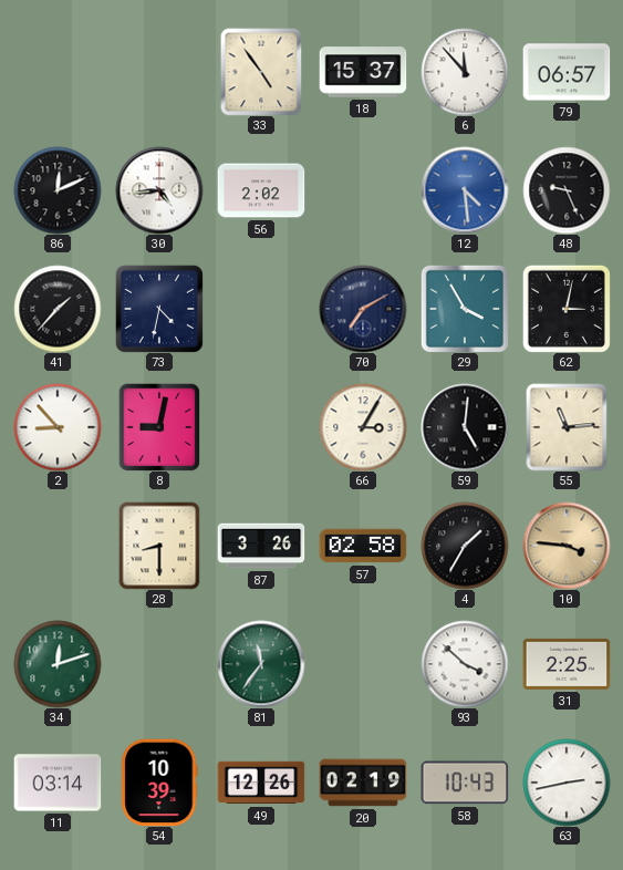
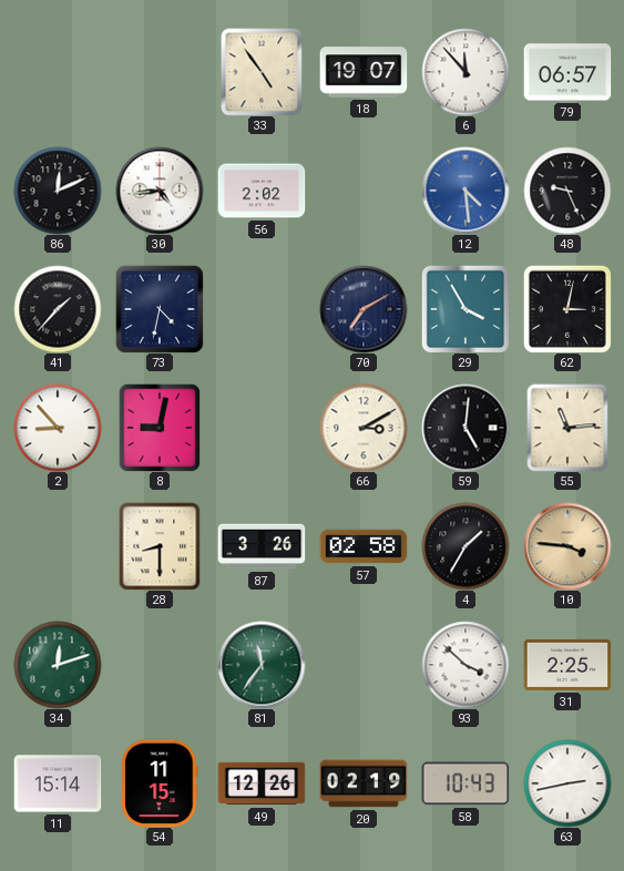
18: 15:37 -> 19:07 (364, 72)
66: 3:05 -> 3:10 (364, 428)
11: 03:14 -> 15:14 (58, 783)
54: 10:39 -> 11:15 (160, 783)
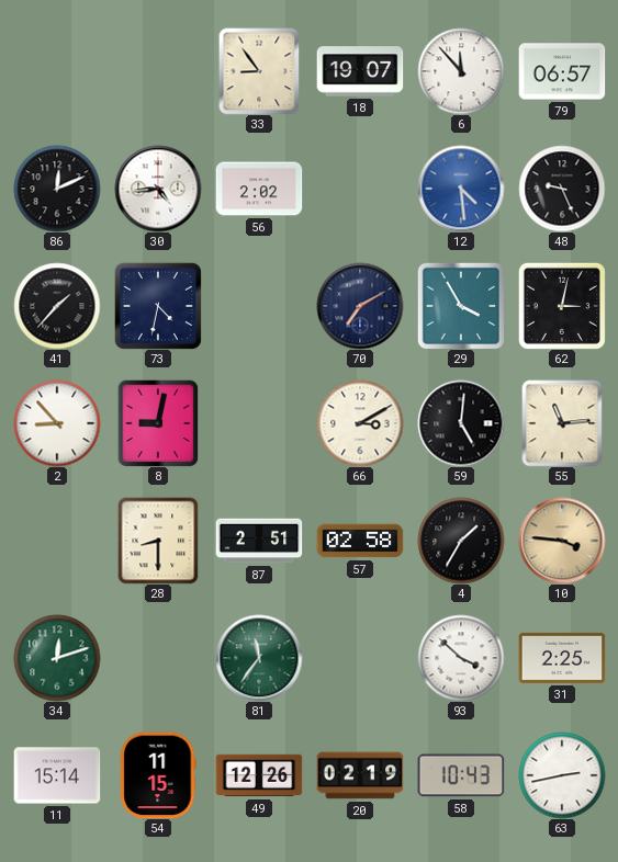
33: 4:54 -> 8:54 (259, 71)
87: 3:26 -> 2:51 (259, 541)
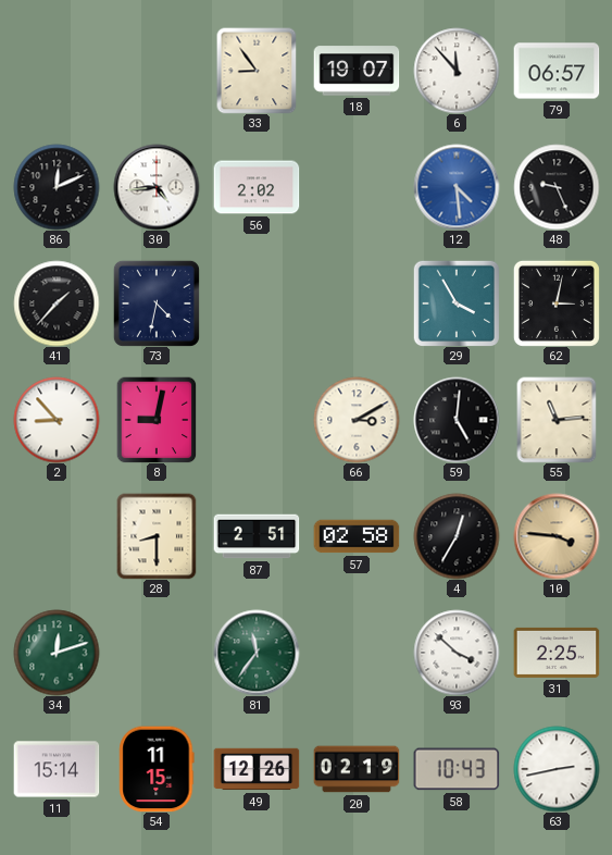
70: 7:10 -> none (360, 306)
4: 1:35 -> 12:35 (457, 536)
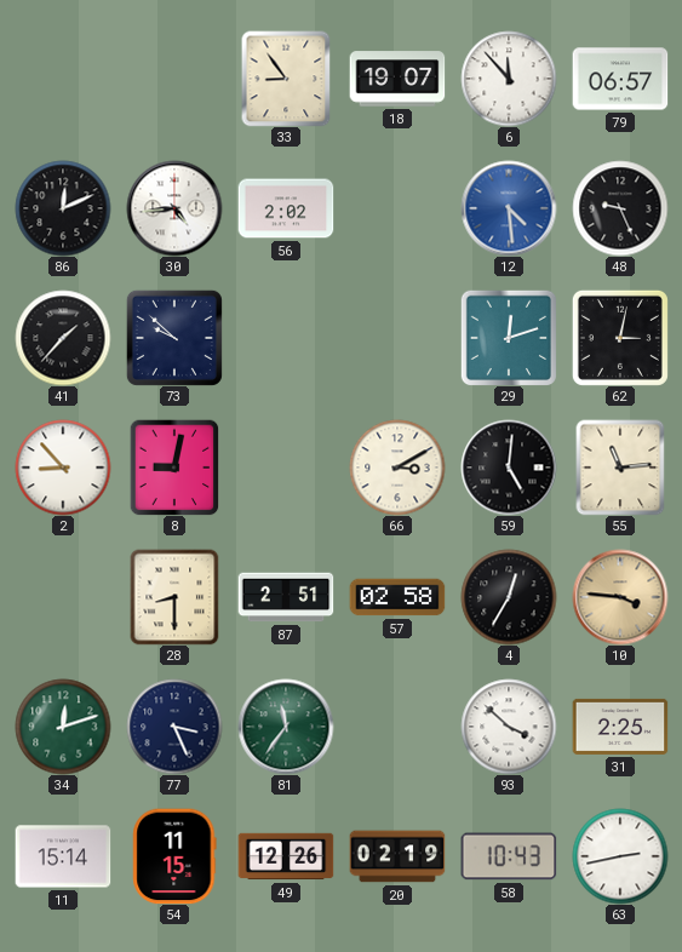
73: 4:32 -> 9:52 (174, 338)
29: 3:55 -> 12:12 (509, 338)
77: none -> 3:26 (174, 727)
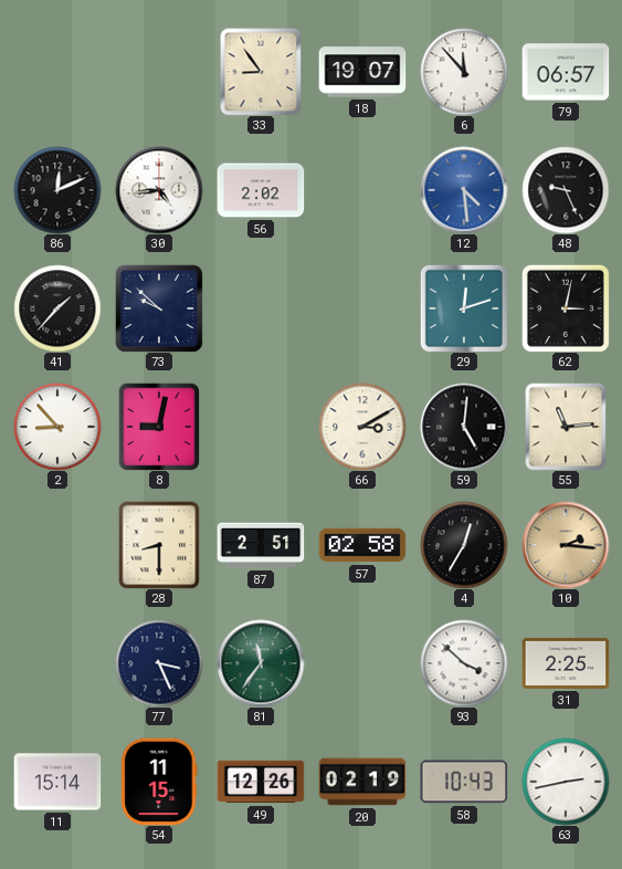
10: 3:46 -> 2:16 (566, 545)
34: 12:12 -> none (63, 727)
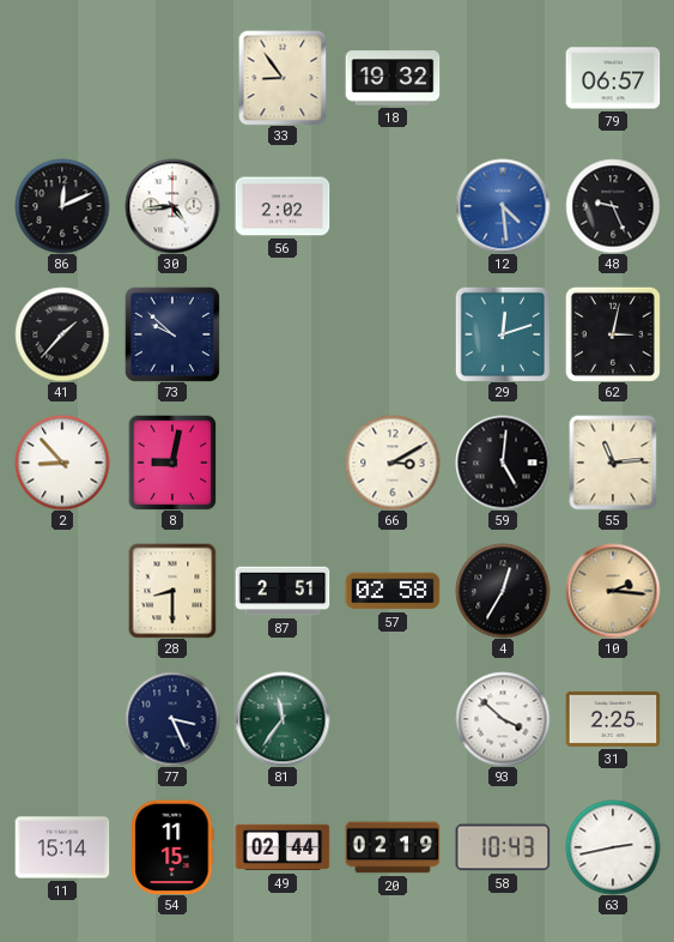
18: 19:07 -> 19:32 (393, 78)
6: 11:53 -> none (464, 72)
49: 12:26 -> 02:44 (283, 847)
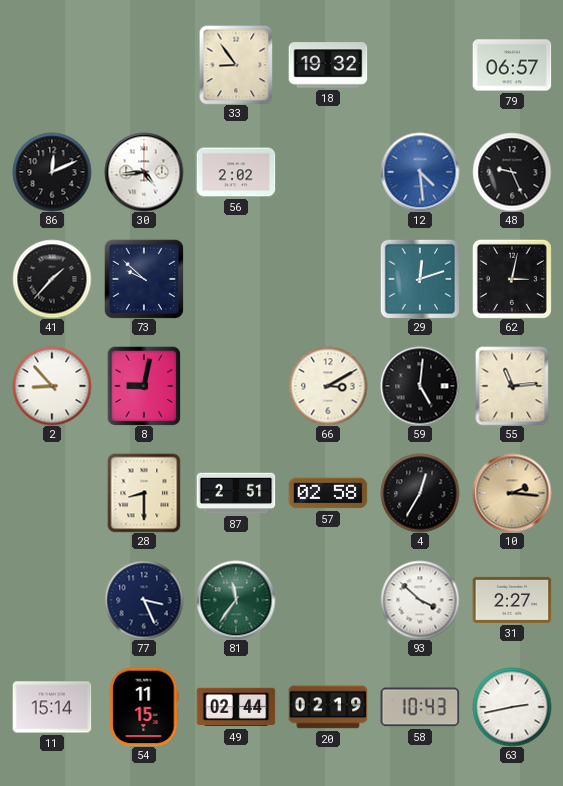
31: 2:25 -> 2:27 (512, 600)
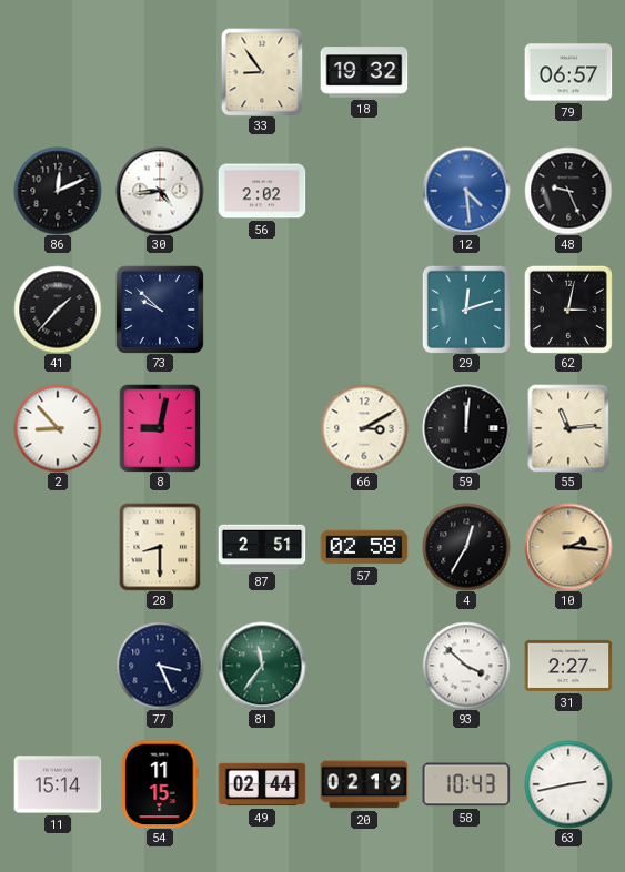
59: 5:01 -> 12:01 (466, 428)
